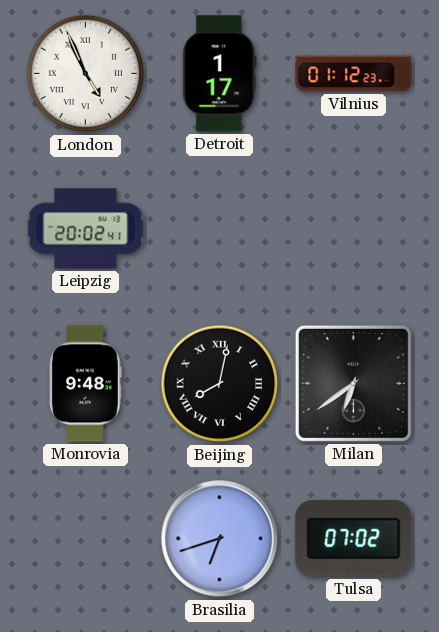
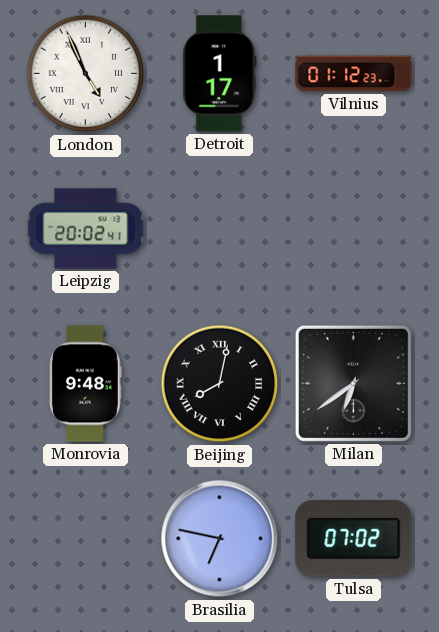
Brasilia: 6:42 -> 6:47 (220, 539)
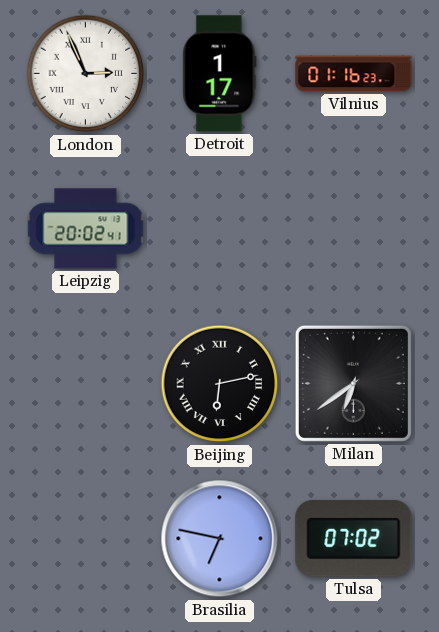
London: 4:56 -> 2:56 (86, 74)
Vilnius: 01:12 -> 01:16 (354, 74)
Monrovia: 9:48 -> none (86, 384)
Beijing: 8:02 -> 6:13 (220, 384)
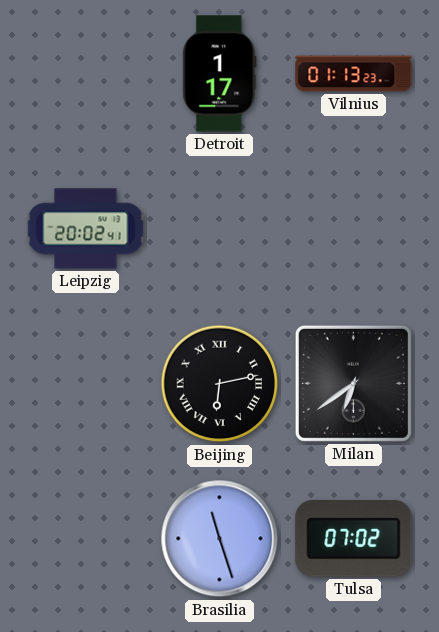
London: 2:56 -> none (86, 74)
Vilnius: 01:16 -> 01:13 (354, 74)
Brasilia: 6:47 -> 11:27 (220, 539)
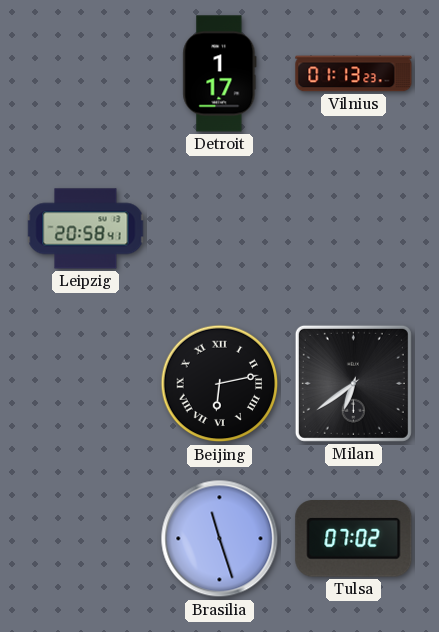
Leipzig: 20:02 -> 20:58 (86, 229)
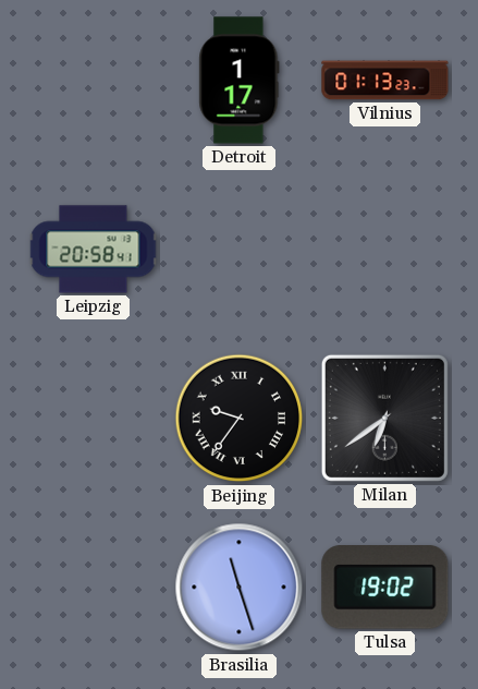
Beijing: 6:13 -> 9:36 (240, 419)
Tulsa: 07:02 -> 19:02 (385, 588)
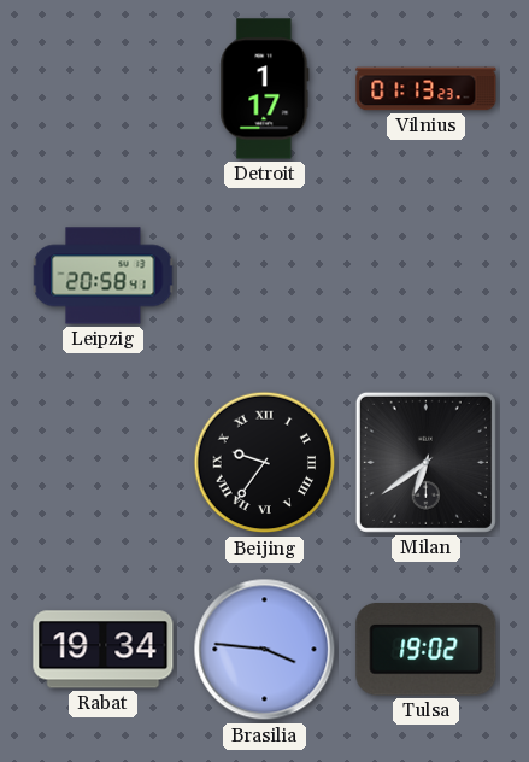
Rabat: none -> 19:34 (104, 650)
Brasilia: 11:27 -> 3:46 (265, 650)
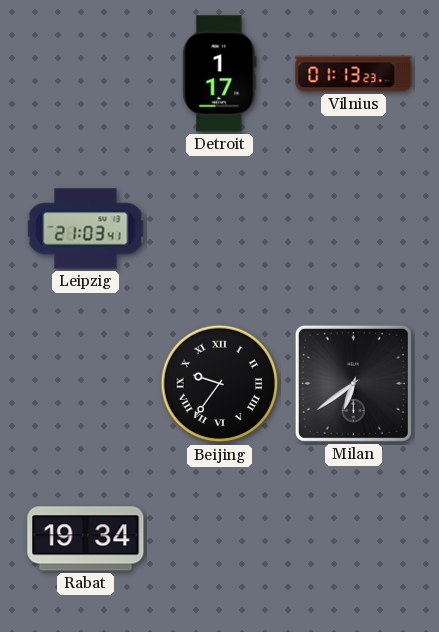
Leipzig: 20:58 -> 21:03 (86, 229)
Brasilia: 3:46 -> none (265, 650)
Tulsa: 19:02 -> none (427, 650)
